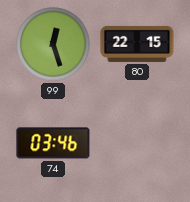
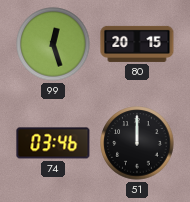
80: 22:15 -> 20:15 (137, 44)
51: none -> 12:00 (137, 143)
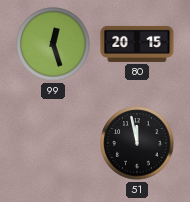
74: 03:46 -> none (53, 143)
51: 12:00 -> 11:58 (137, 143)
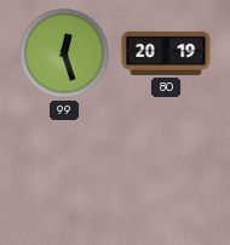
80: 20:15 -> 20:19 (166, 53)
51: 11:58 -> none (137, 143)
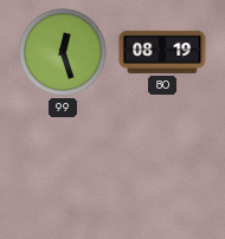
80: 20:19 -> 08:19 (162, 52)
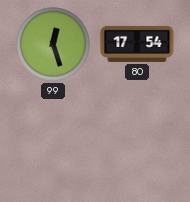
80: 08:19 -> 17:54 (137, 44)
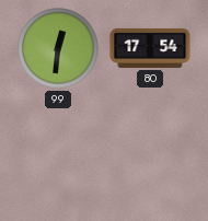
99: 12:27 -> 12:31 (58, 48)
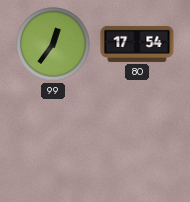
99: 12:31 -> 12:36 (53, 44)
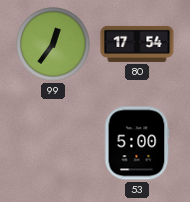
53: none -> 5:00 (137, 143)
